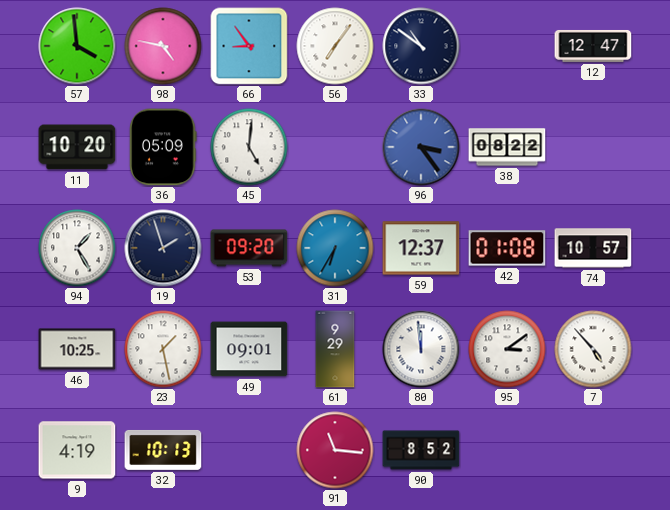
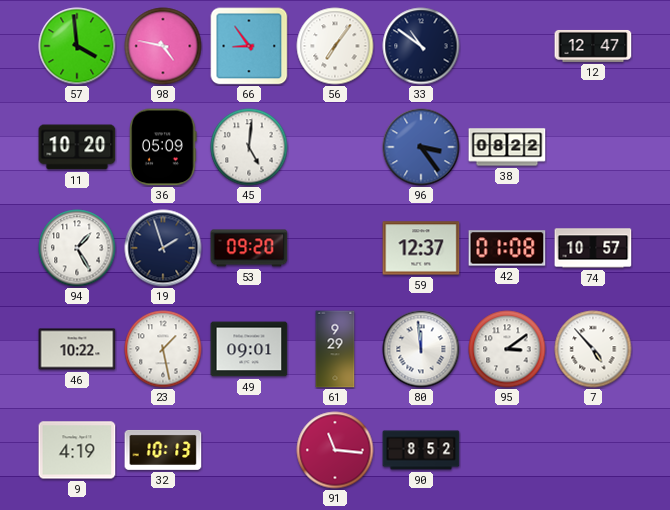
31: 6:35 -> none (335, 248)
46: 10:25 -> 10:22 (77, 349)
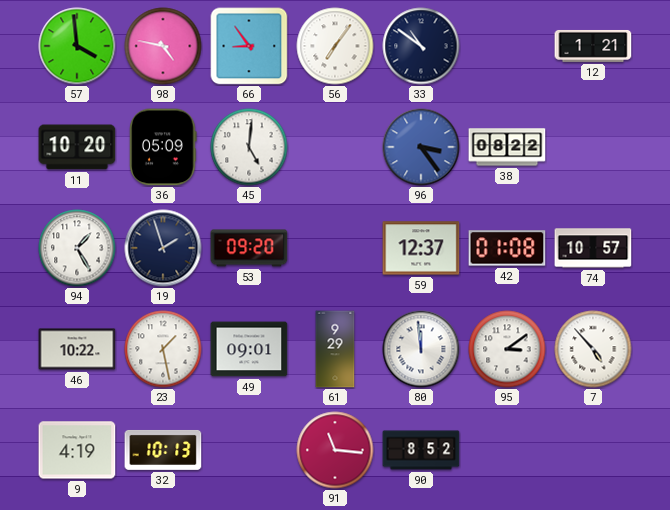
12: 12:47 -> 1:21 (593, 46)
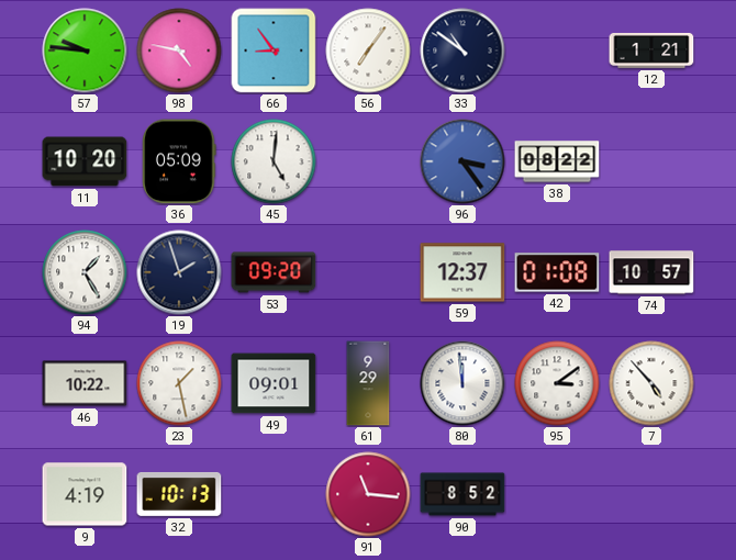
57: 3:59 -> 9:46 (85, 51)
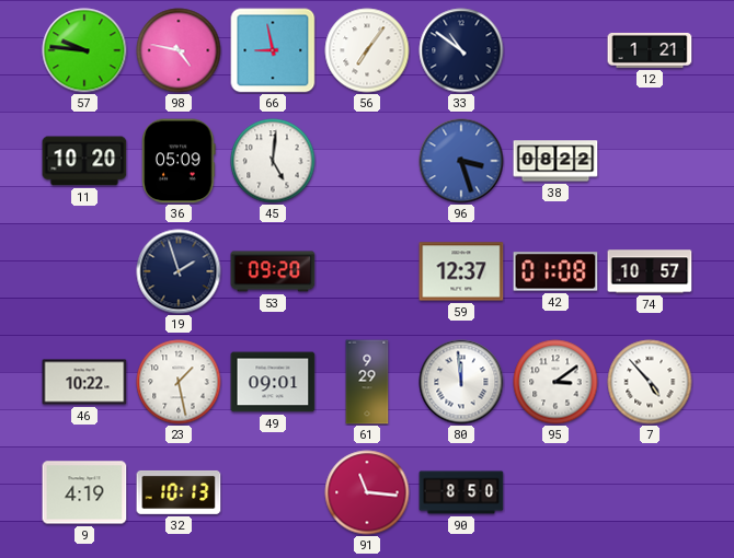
66: 8:54 -> 8:58 (273, 50)
96: 3:24 -> 3:27 (461, 161)
94: 1:25 -> none (85, 272)
90: 8:52 -> 8:50 (461, 492)
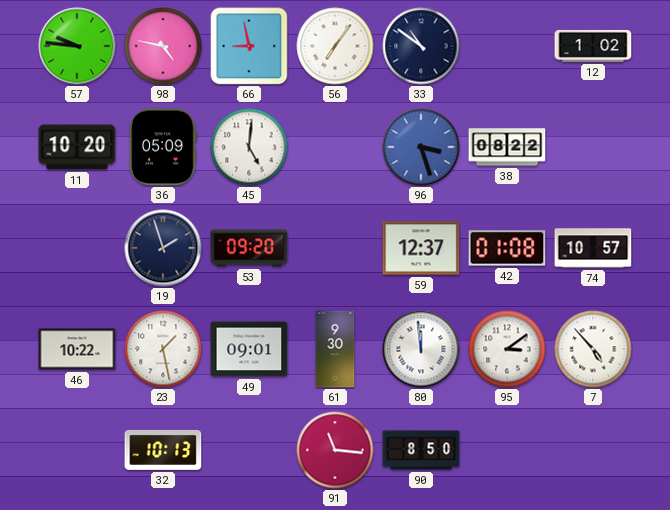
12: 1:21 -> 1:02 (593, 46)
61: 9:29 -> 9:30 (335, 349)
9: 4:19 -> none (84, 492)
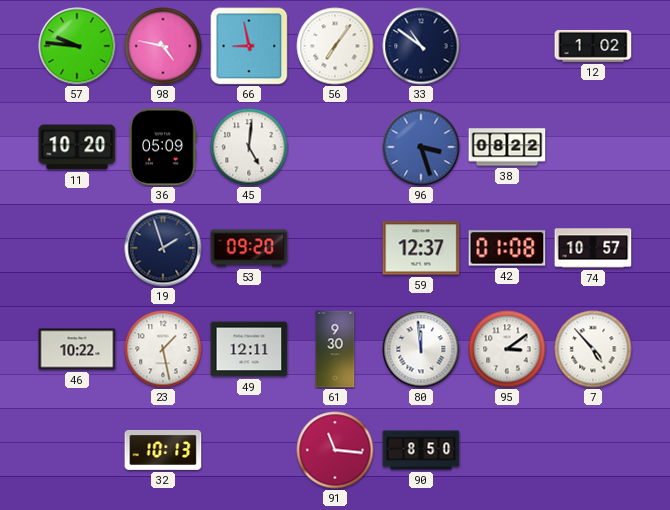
49: 09:01 -> 12:11 (249, 349)
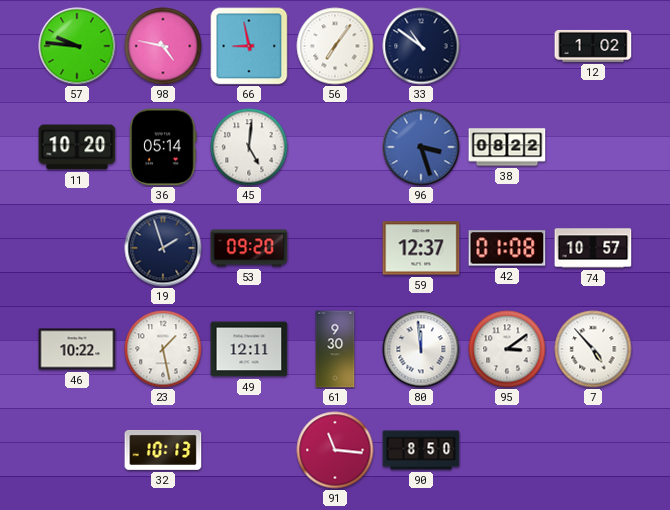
36: 05:09 -> 05:14 (163, 147)
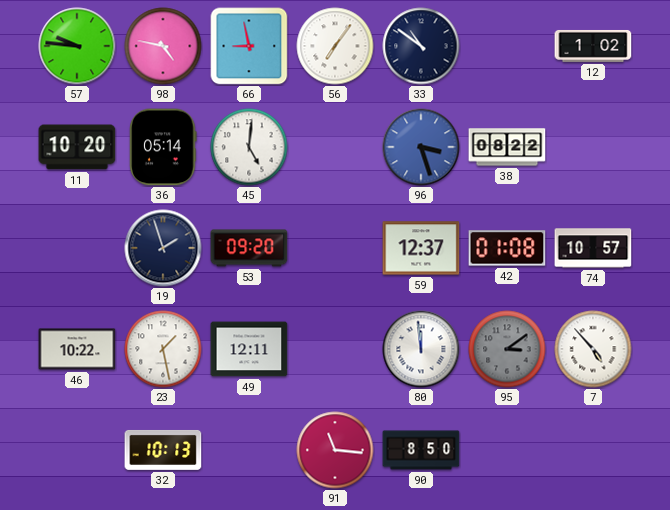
61: 9:30 -> none (335, 349)
95 dial: white -> grey (507, 349)
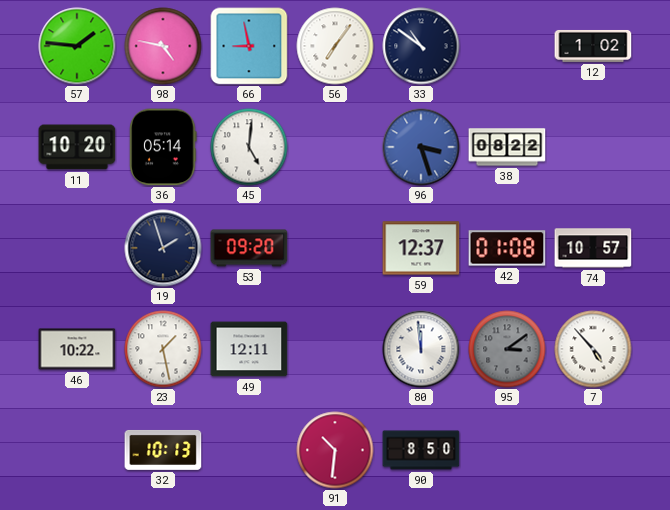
57: 9:46 -> 1:46 (77, 46)
91: 11:16 -> 10:31 (335, 450)
